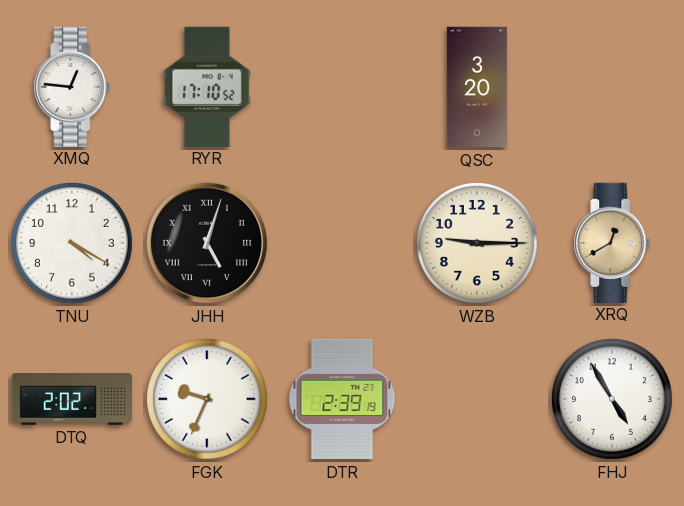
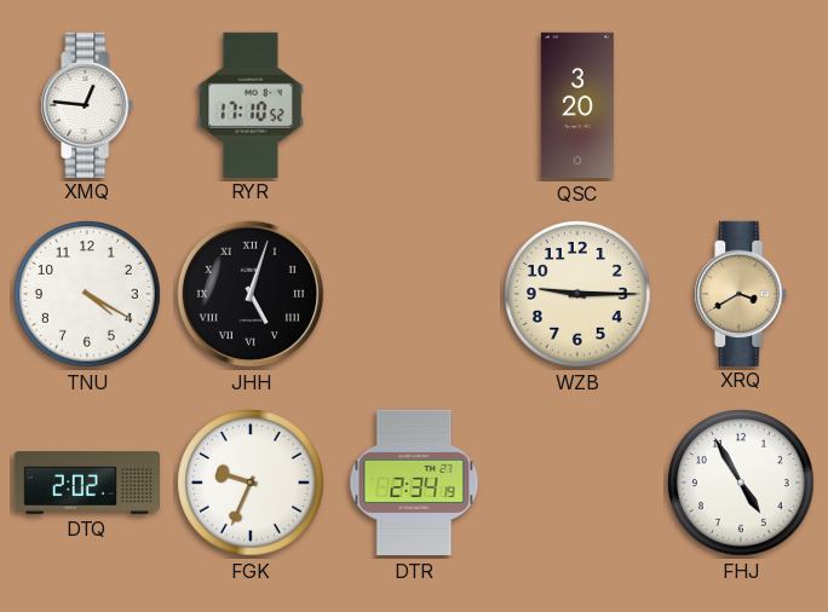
XRQ: 12:40 -> 3:40 (741, 293)
DTR: 2:39 -> 2:34 (414, 483)
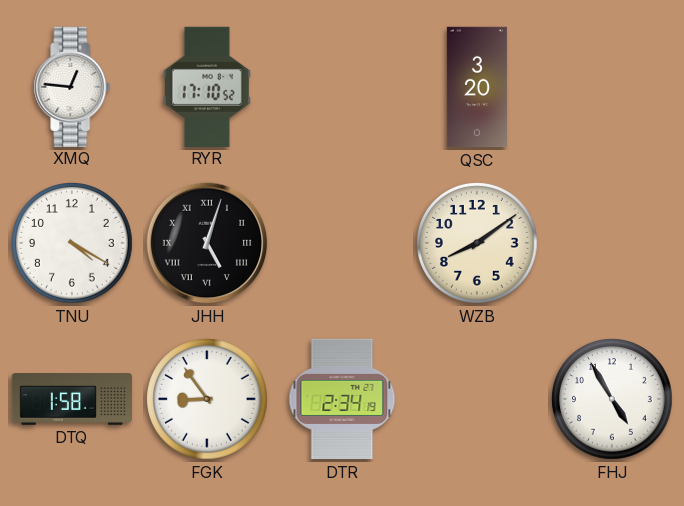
WZB: 9:15 -> 8:09 (478, 244)
XRQ: 3:40 -> none (741, 293)
DTQ: 2:02 -> 1:58 (71, 400)
FGK: 9:34 -> 8:54 (208, 400)
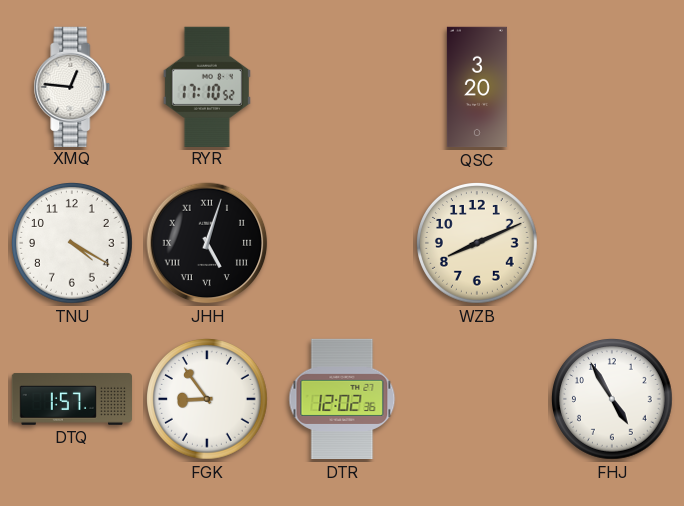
WZB: 8:09 -> 8:11 (478, 244)
DTQ: 1:58 -> 1:57 (71, 400)
DTR: 2:34 -> 12:02 (342, 399)
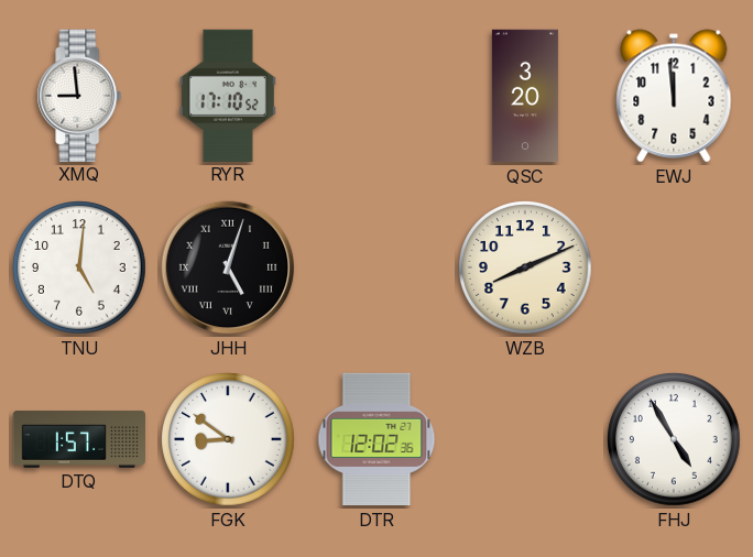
XMQ: 12:46 -> 8:59 (79, 95)
EWJ: none -> 11:59 (674, 96)
TNU: 4:20 -> 5:01 (80, 269)
FGK: 8:54 -> 8:51 (229, 440)
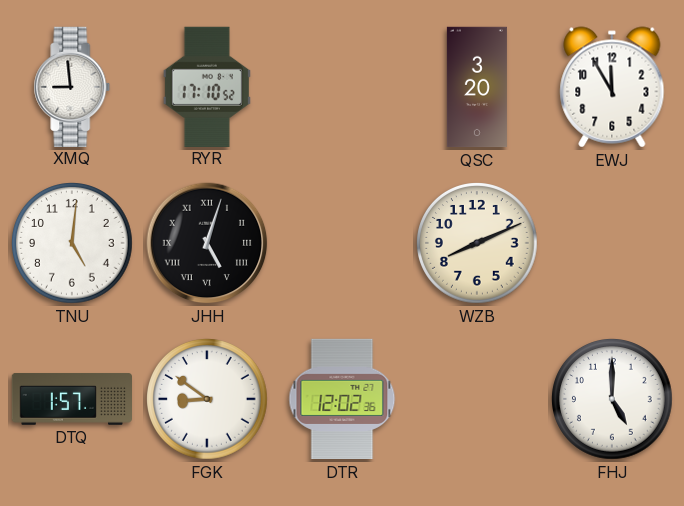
EWJ: 11:59 -> 11:55 (612, 87)
FHJ: 4:55 -> 5:00 (613, 400)
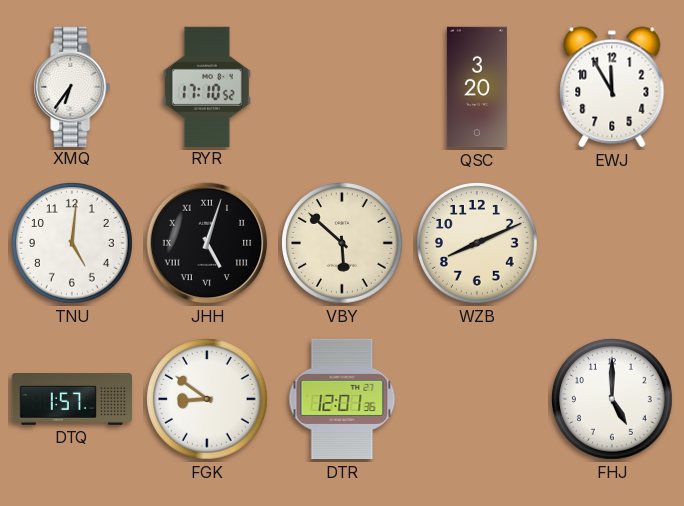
XMQ: 8:59 -> 6:36 (72, 86)
VBY: none -> 5:52 (343, 244)
DTR: 12:02 -> 12:01 (342, 399)
